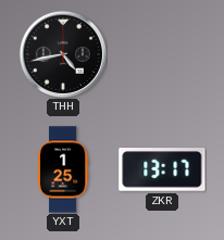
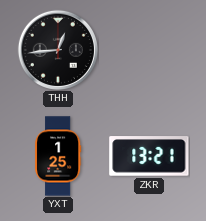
THH: 4:43 -> 12:44 (58, 50)
ZKR: 13:17 -> 13:21 (149, 156)
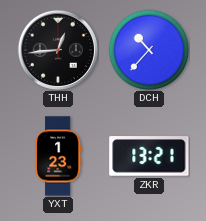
DCH: none -> 10:37 (149, 50)
YXT: 1:25 -> 1:23 (58, 156)
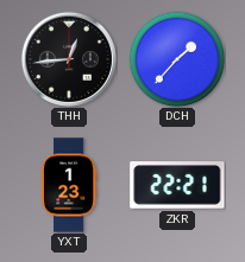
DCH: 10:37 -> 1:37 (177, 59)
ZKR: 13:21 -> 22:21 (177, 185)
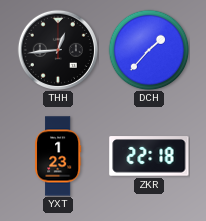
ZKR: 22:21 -> 22:18 (149, 156)
